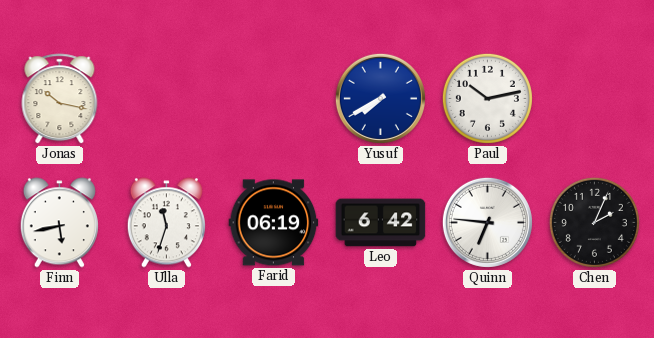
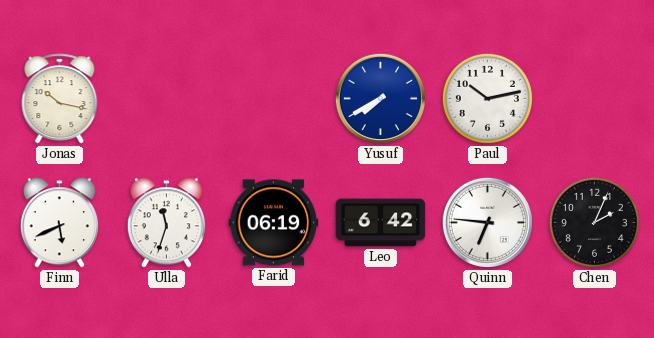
Finn: 5:43 -> 5:41 (59, 223)
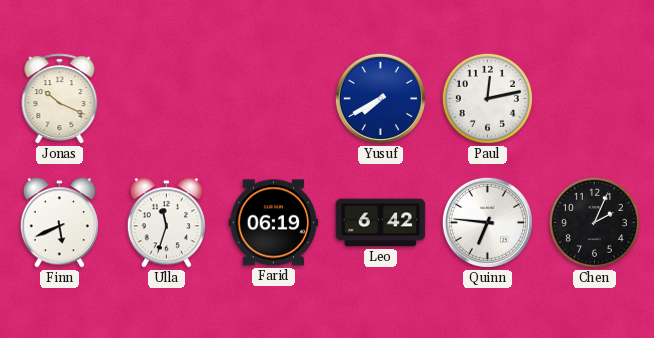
Jonas: 10:17 -> 10:19 (60, 99)
Paul: 10:13 -> 12:13 (487, 98)
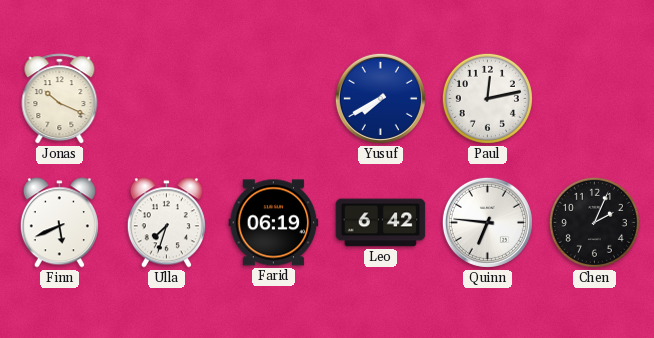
Ulla: 11:33 -> 7:33 (166, 223)
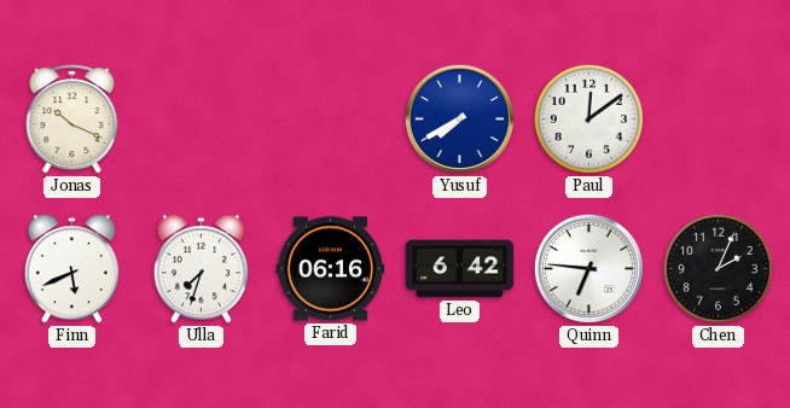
Paul: 12:13 -> 12:09 (588, 118)
Farid: 06:19 -> 06:16 (331, 269)
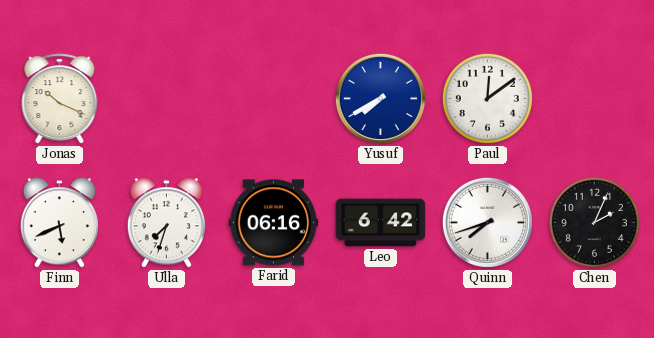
Quinn: 6:46 -> 7:42 (487, 222)
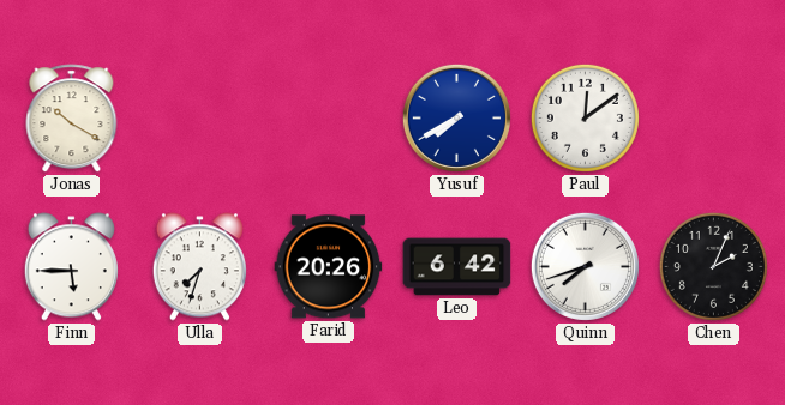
Jonas: 10:19 -> 10:20 (72, 119)
Finn: 5:41 -> 5:45 (71, 267)
Farid: 06:16 -> 20:26 (329, 267)
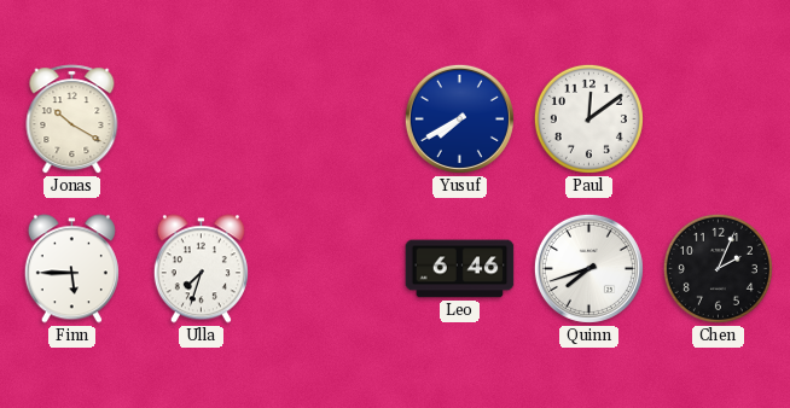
Farid: 20:26 -> none (329, 267)
Leo: 6:42 -> 6:46 (460, 269)
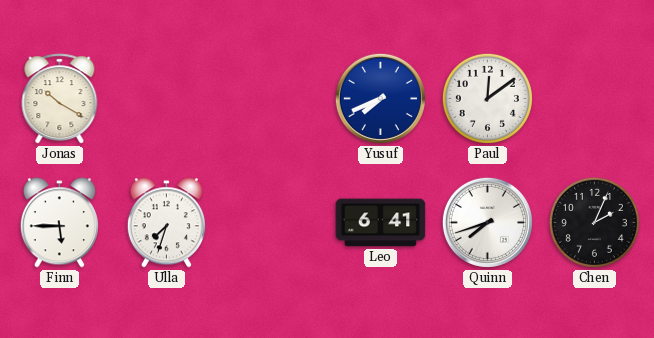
Yusuf: 7:40 -> 7:41 (380, 98)
Leo: 6:46 -> 6:41 (381, 223)
